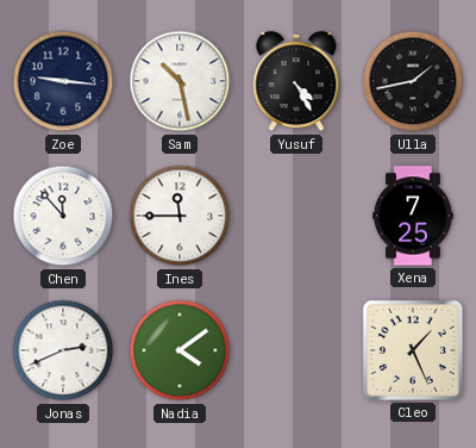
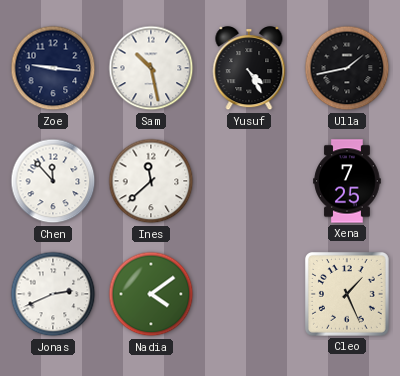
Ines: 11:45 -> 11:38 (151, 181)
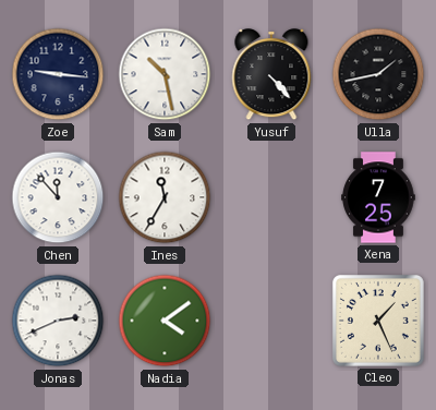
Yusuf: 4:25 -> 4:23 (271, 75)
Ines: 11:38 -> 11:35 (165, 197)
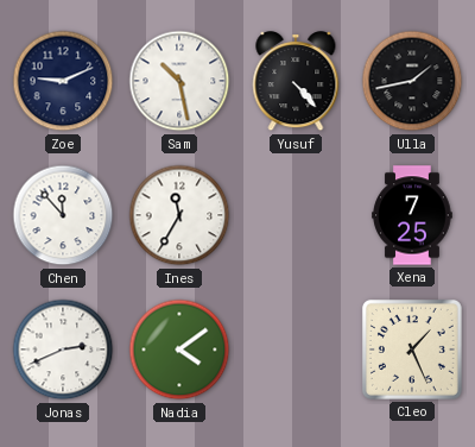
Zoe: 9:16 -> 9:11 (63, 81)
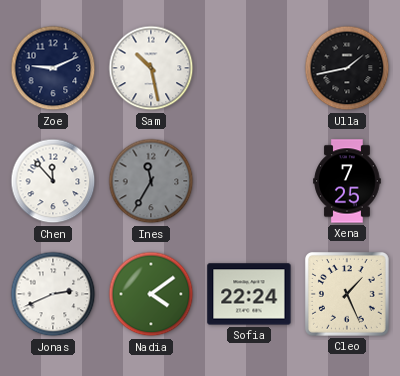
Yusuf: 4:23 -> none (296, 82)
Ines dial: white -> grey (151, 181)
Sofia: none -> 22:24 (249, 294)
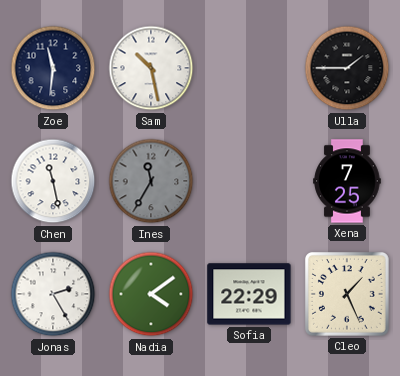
Zoe: 9:11 -> 11:31 (53, 68)
Ulla: 1:43 -> 1:45 (347, 68)
Chen: 11:53 -> 11:28 (53, 181)
Jonas: 2:41 -> 2:25 (53, 294)
Sofia: 22:24 -> 22:29 (249, 294)
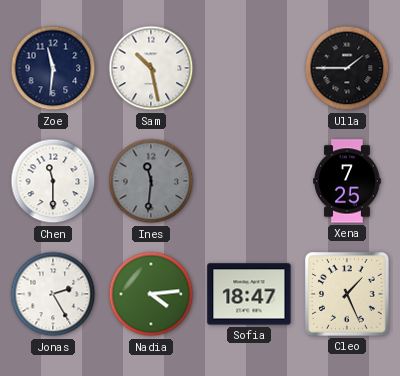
Chen: 11:28 -> 11:30 (53, 181)
Ines: 11:35 -> 11:31 (151, 181)
Nadia: 4:09 -> 4:14 (151, 294)
Sofia: 22:29 -> 18:47 (249, 294)
